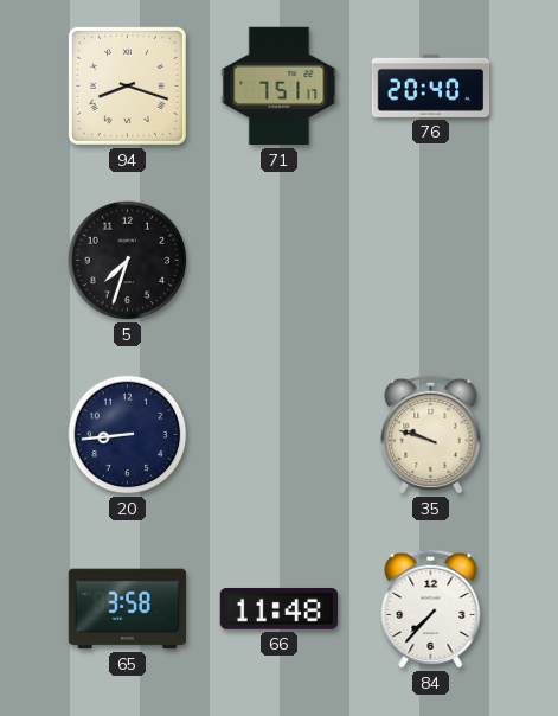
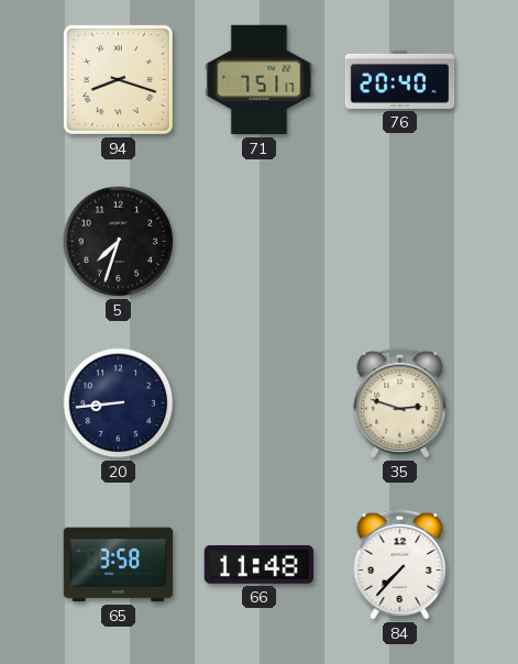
35: 9:48 -> 2:48 (400, 402)
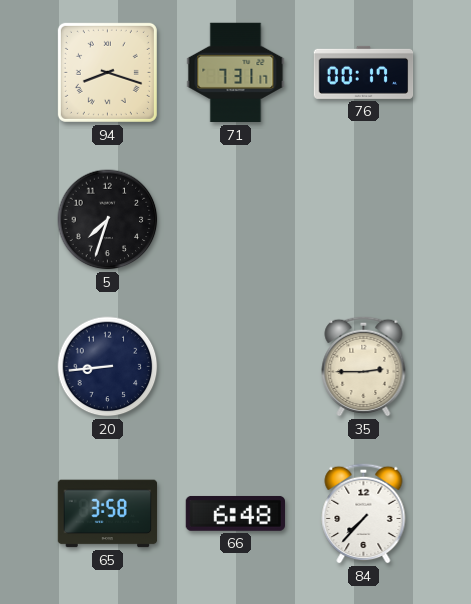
71: 7:51 -> 7:31 (236, 73)
76: 20:40 -> 00:17 (364, 72)
35: 2:48 -> 2:45 (364, 366)
66: 11:48 -> 6:48 (235, 513)
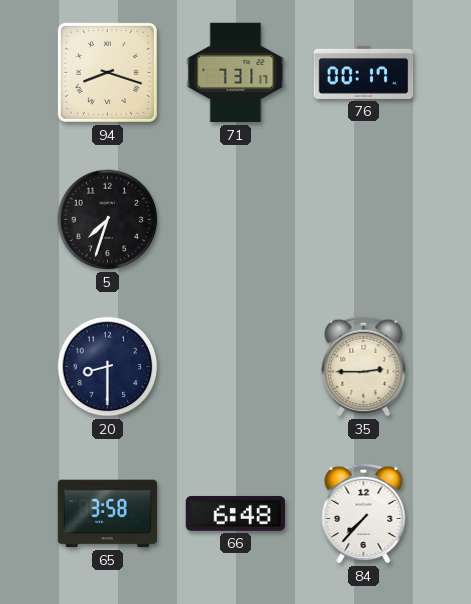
20: 8:44 -> 8:30 (108, 367)
